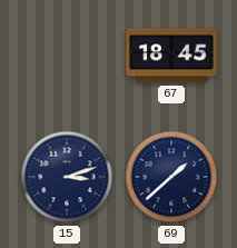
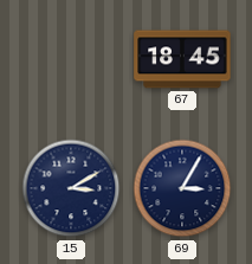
15: 3:12 -> 3:10 (71, 188)
69: 1:38 -> 3:05 (182, 188)
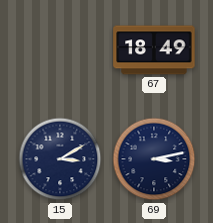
67: 18:45 -> 18:49 (154, 50)
69: 3:05 -> 3:13 (154, 159)
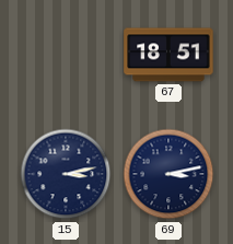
67: 18:49 -> 18:51 (168, 55)
15: 3:10 -> 3:13 (66, 174)
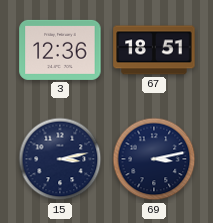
3: none -> 12:36 (60, 50)
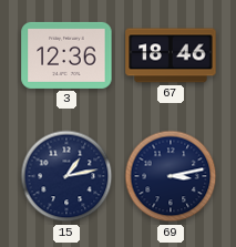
67: 18:51 -> 18:46 (171, 55)
15: 3:13 -> 1:13 (66, 176)
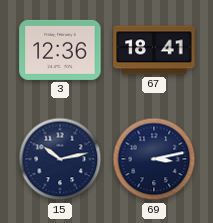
67: 18:46 -> 18:41 (154, 50)
15: 1:13 -> 10:13 (60, 159)
